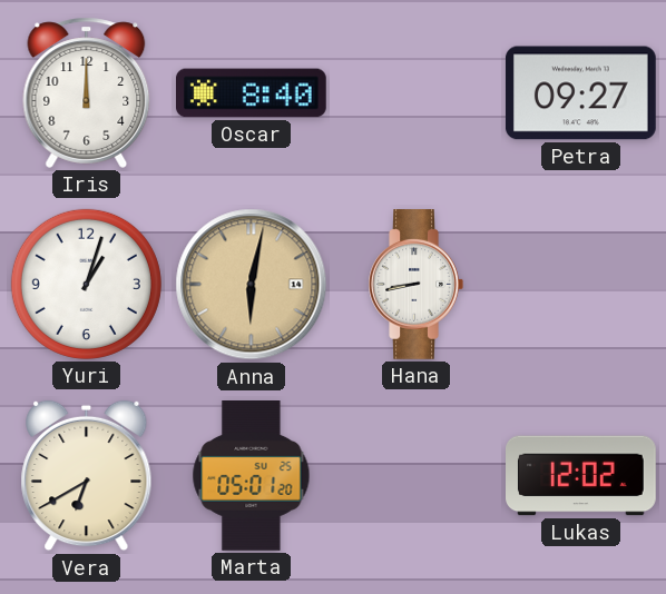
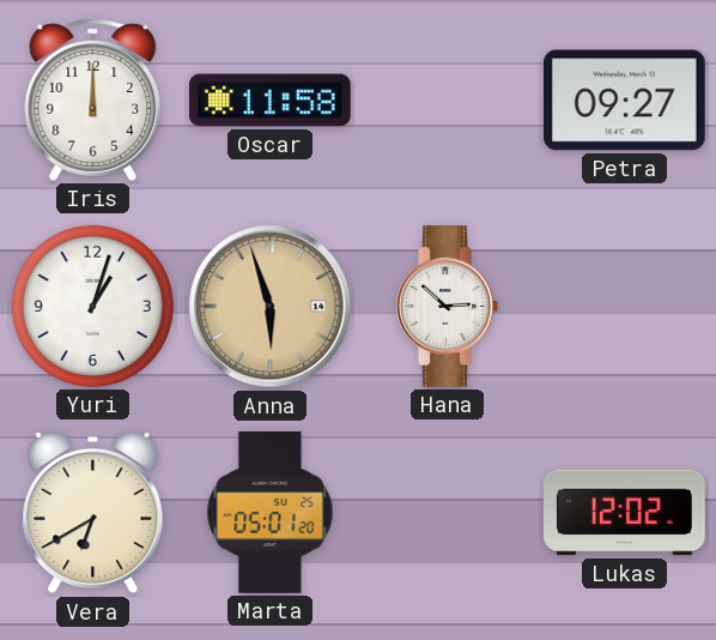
Oscar: 8:40 -> 11:58 (271, 101)
Anna: 6:02 -> 5:57 (271, 307)
Hana: 8:43 -> 2:52 (447, 307)
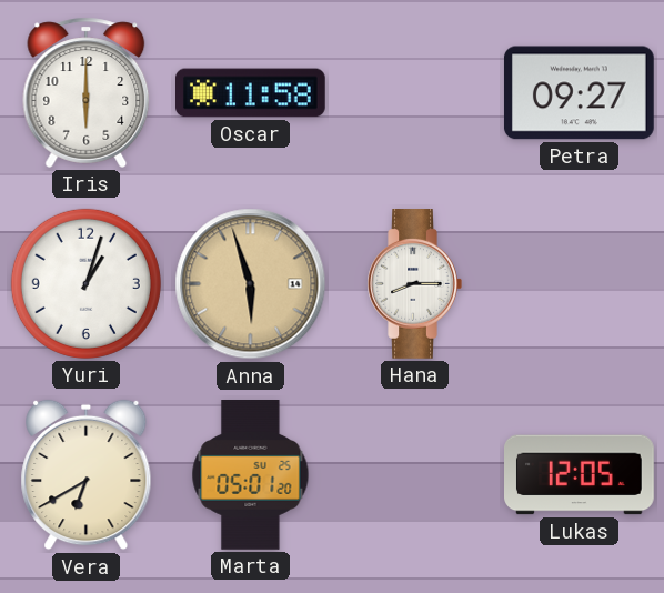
Iris: 12:00 -> 6:00 (87, 92)
Hana: 2:52 -> 8:15 (414, 284)
Lukas: 12:02 -> 12:05 (580, 475)
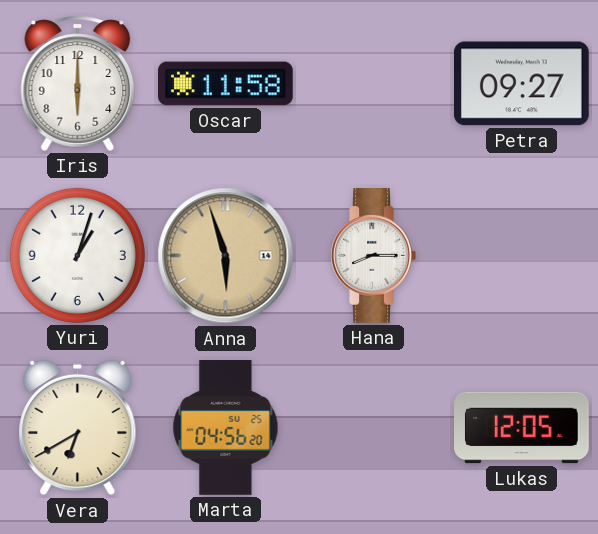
Marta: 05:01 -> 04:56 (226, 428)
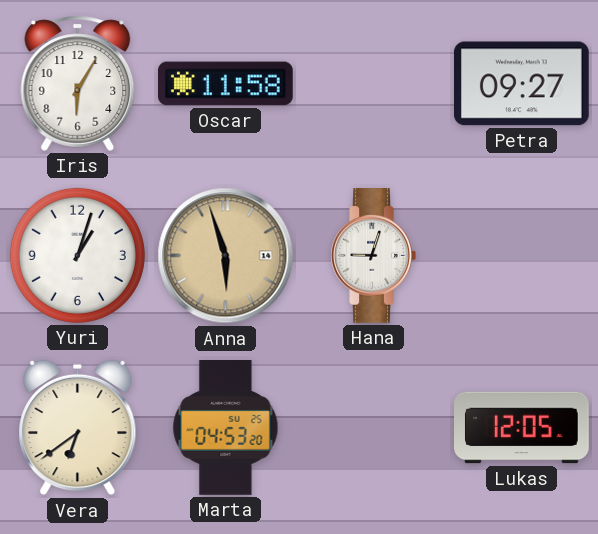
Iris: 6:00 -> 6:05 (78, 83)
Hana: 8:15 -> 9:03 (373, 256)
Vera: 6:40 -> 6:39 (78, 428)
Marta: 04:56 -> 04:53 (226, 428)
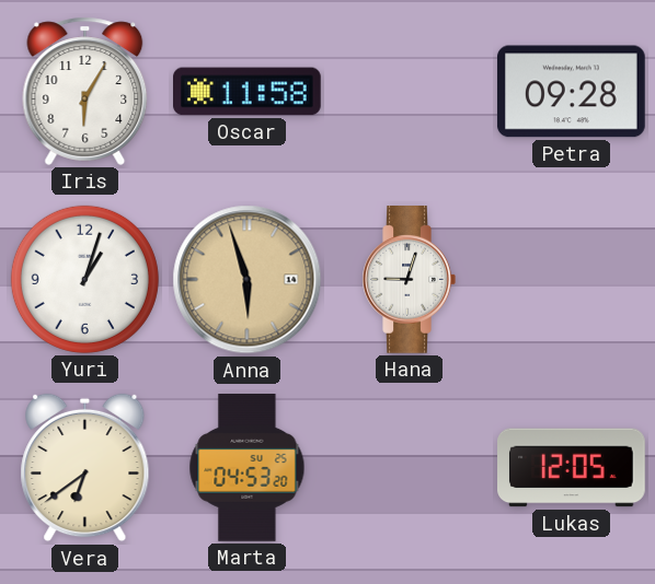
Petra: 09:27 -> 09:28 (572, 92)
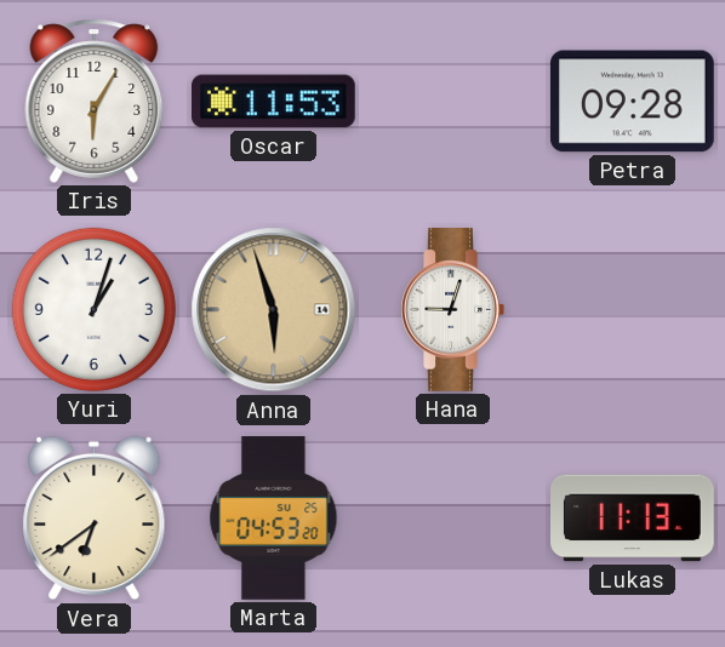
Oscar: 11:58 -> 11:53 (274, 102)
Lukas: 12:05 -> 11:13 (633, 519)
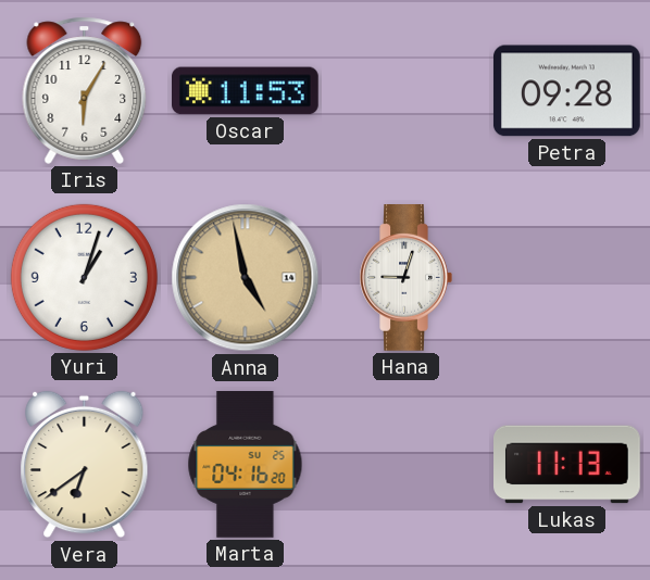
Anna: 5:57 -> 4:58 (246, 278)
Marta: 04:53 -> 04:16 (246, 465)
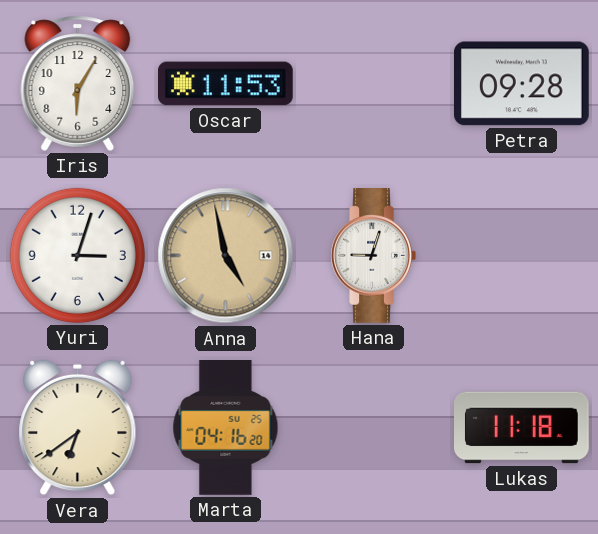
Yuri: 1:03 -> 3:03 (77, 255)
Lukas: 11:13 -> 11:18 (522, 428)
